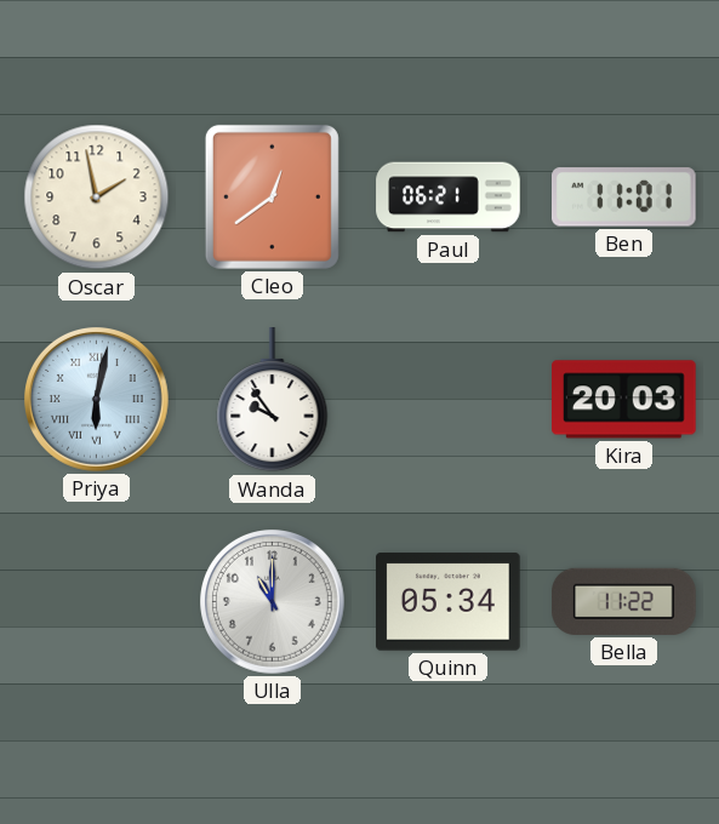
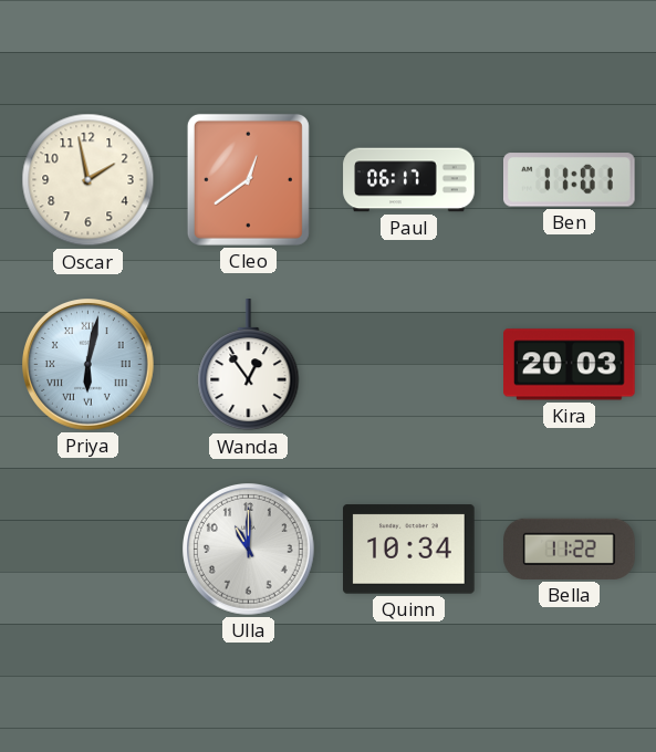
Paul: 06:21 -> 06:17 (409, 180)
Wanda: 9:54 -> 12:54 (249, 365)
Quinn: 05:34 -> 10:34 (409, 550)
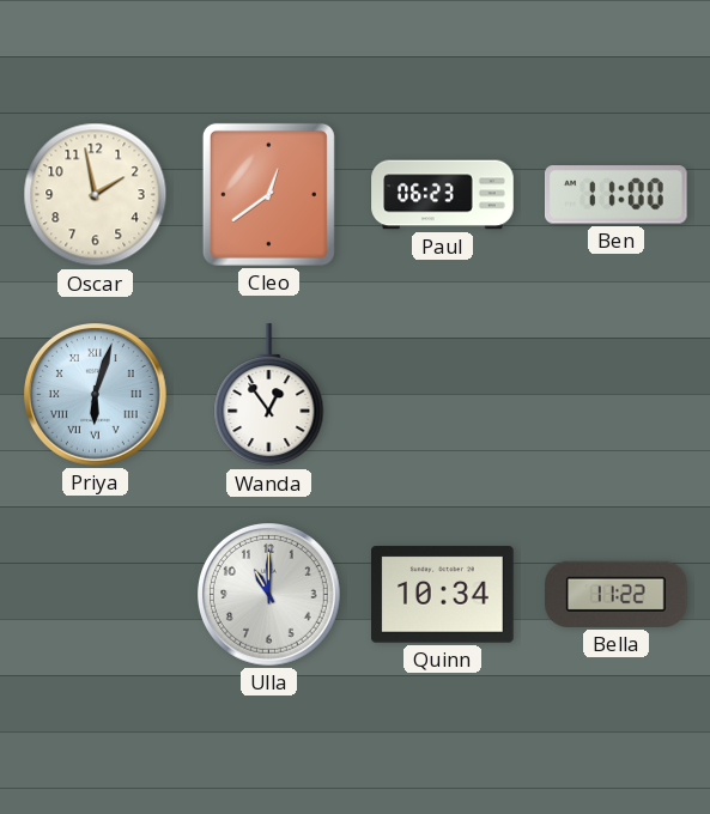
Paul: 06:17 -> 06:23 (443, 195)
Ben: 11:01 -> 11:00 (617, 195)
Priya: 6:02 -> 6:03 (96, 395)
Kira: 20:03 -> none (570, 365)
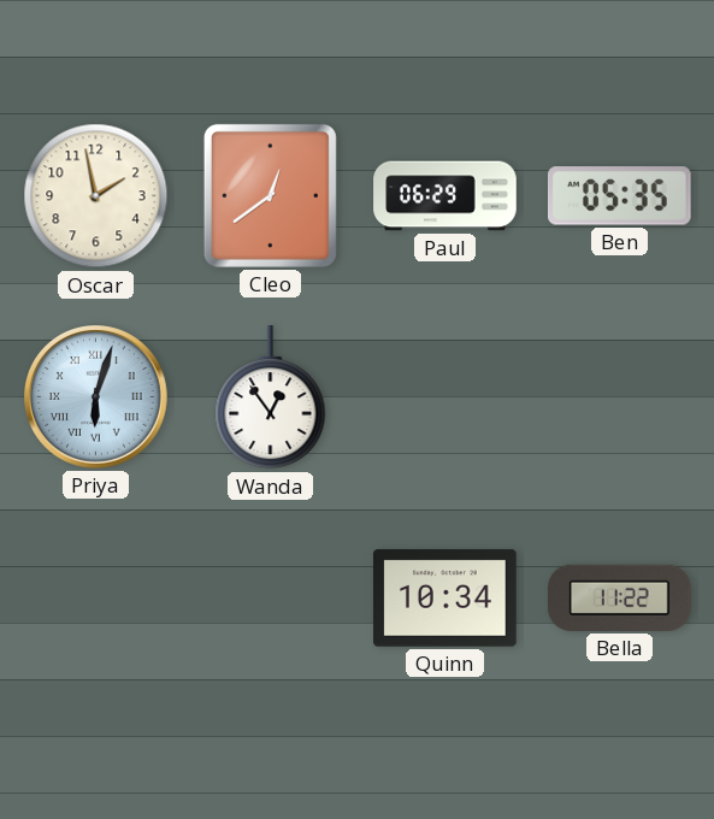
Paul: 06:23 -> 06:29 (445, 196)
Ben: 11:00 -> 05:35 (620, 196)
Ulla: 11:00 -> none (269, 595)
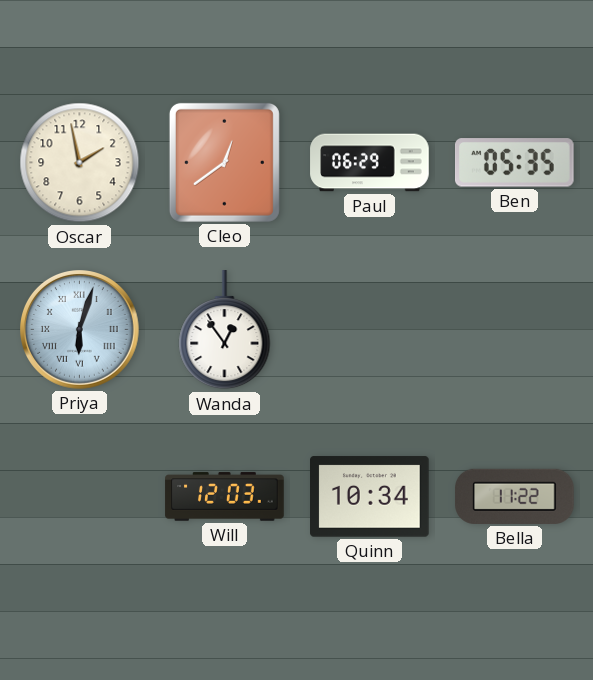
Will: none -> 12:03 (225, 497)
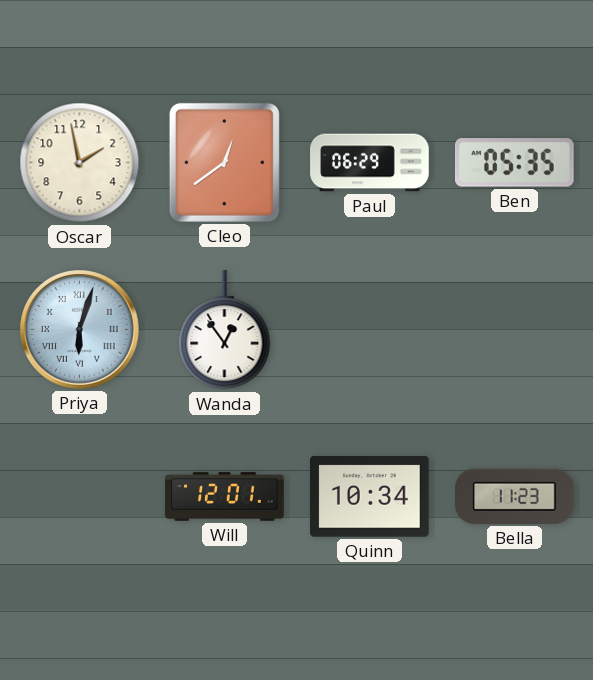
Will: 12:03 -> 12:01 (225, 497)
Bella: 11:22 -> 11:23 (515, 496)
